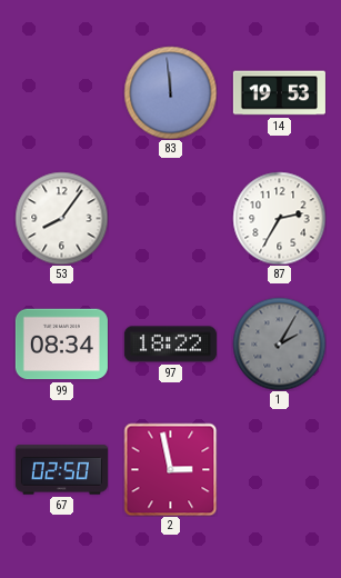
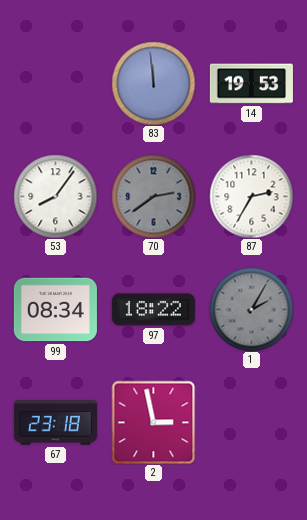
70: none -> 2:39 (153, 196)
67: 02:50 -> 23:18 (55, 423)
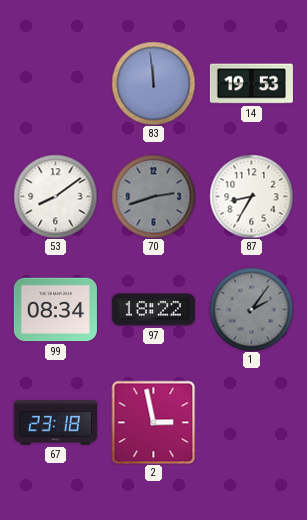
53: 8:06 -> 8:09 (55, 196)
70: 2:39 -> 2:42 (153, 196)
87: 2:35 -> 8:35 (251, 196)
1: 2:05 -> 2:06 (251, 309)
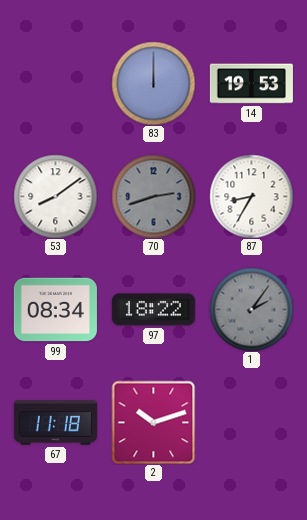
83: 11:59 -> 12:00 (153, 83)
67: 23:18 -> 11:18 (55, 423)
2: 2:58 -> 10:12 (153, 422)
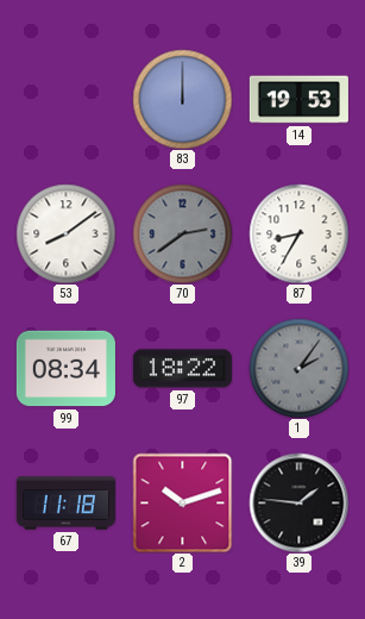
70: 2:42 -> 2:39 (182, 233)
39: none -> 1:46 (298, 502)
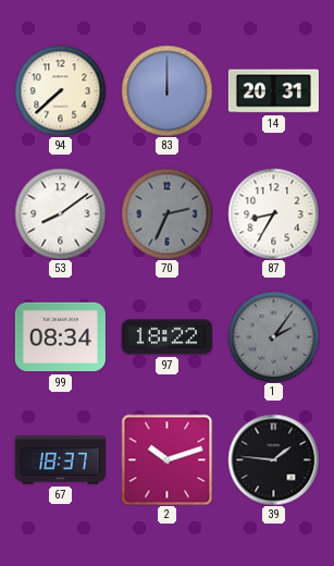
94: none -> 7:38 (60, 90)
14: 19:53 -> 20:31 (273, 91)
70: 2:39 -> 2:34 (166, 213)
67: 11:18 -> 18:37 (60, 460)
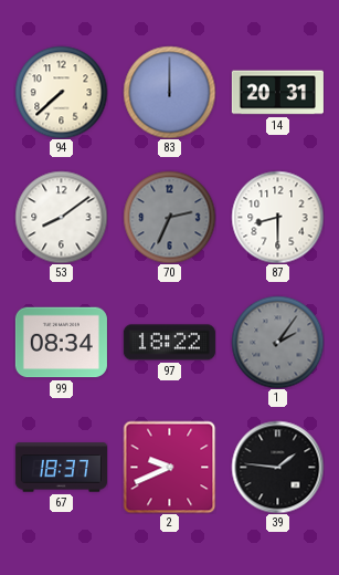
87: 8:35 -> 8:30 (277, 217)
2: 10:12 -> 9:41 (169, 467)
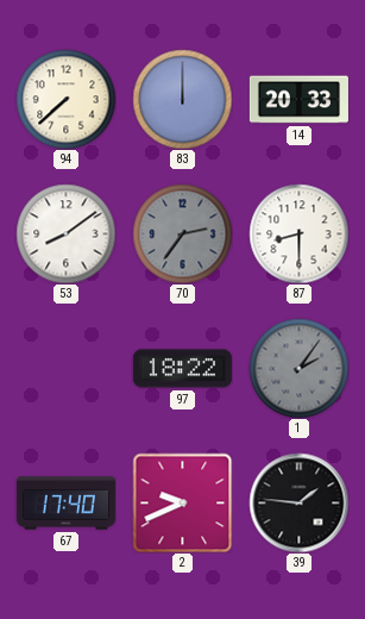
14: 20:31 -> 20:33 (298, 100)
70: 2:34 -> 2:36 (182, 233)
99: 08:34 -> none (61, 343)
67: 18:37 -> 17:40 (65, 504)
